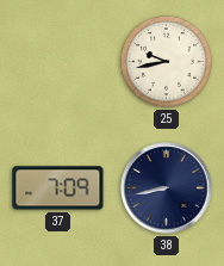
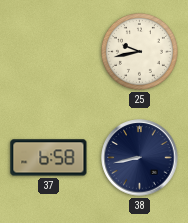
37: 7:09 -> 6:58 (49, 158)
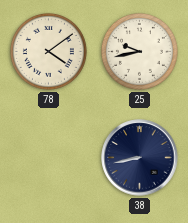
78: none -> 4:09 (48, 51)
37: 6:58 -> none (49, 158)
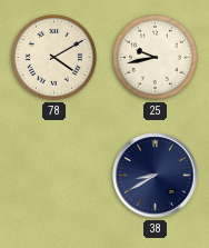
78: 4:09 -> 4:10 (53, 57)
38: 8:43 -> 8:40 (156, 176)
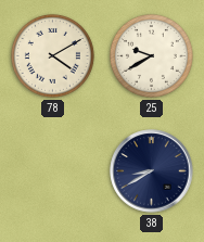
25: 9:43 -> 9:40 (151, 55)
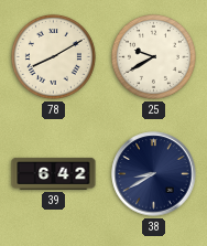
78: 4:10 -> 8:10 (53, 56)
39: none -> 6:42 (54, 173)
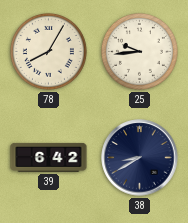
78: 8:10 -> 8:05 (48, 51)
25: 9:40 -> 9:44 (139, 51)
